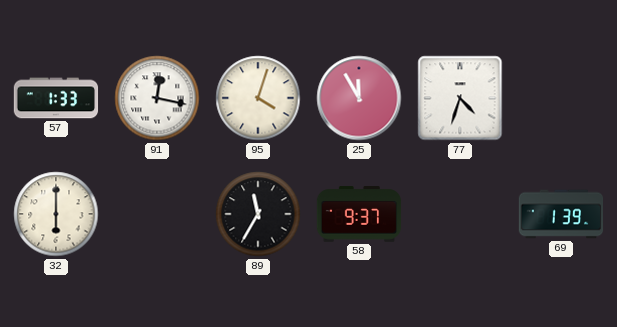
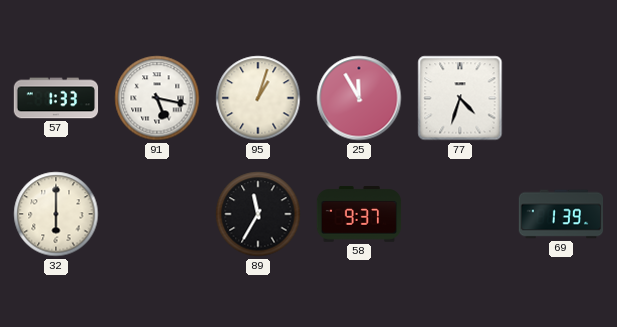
91: 12:17 -> 5:17 (157, 98)
95: 4:03 -> 1:03 (258, 98)
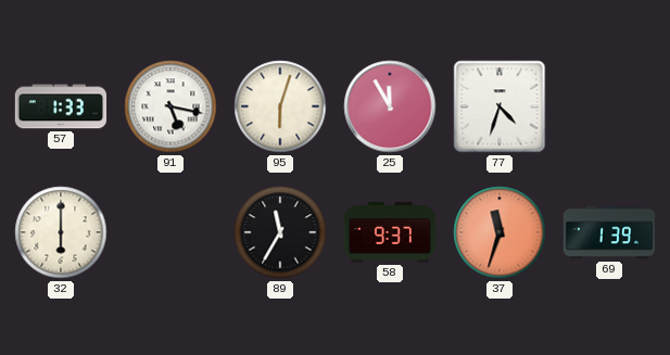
95: 1:03 -> 6:03 (280, 106)
37: none -> 11:33 (500, 232)
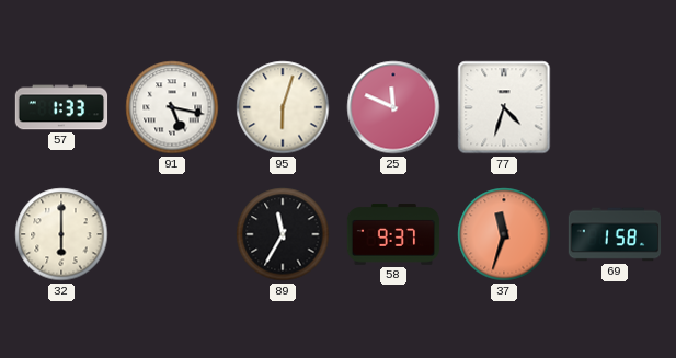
25: 11:55 -> 11:49 (393, 107)
69: 1:39 -> 1:58 (615, 234)
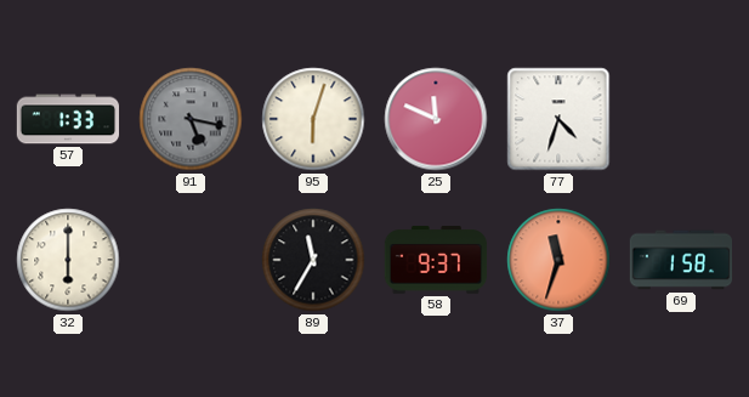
91 dial: white -> grey (191, 119)
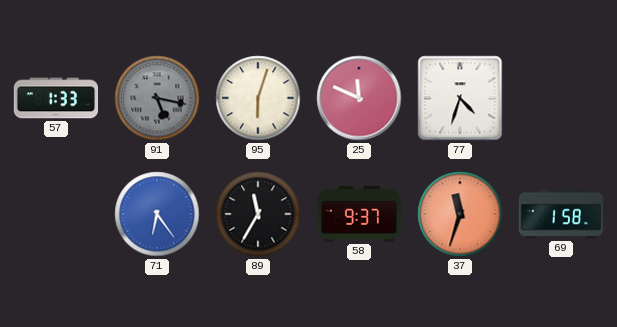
32: 6:00 -> none (68, 260)
71: none -> 6:24 (157, 214)
